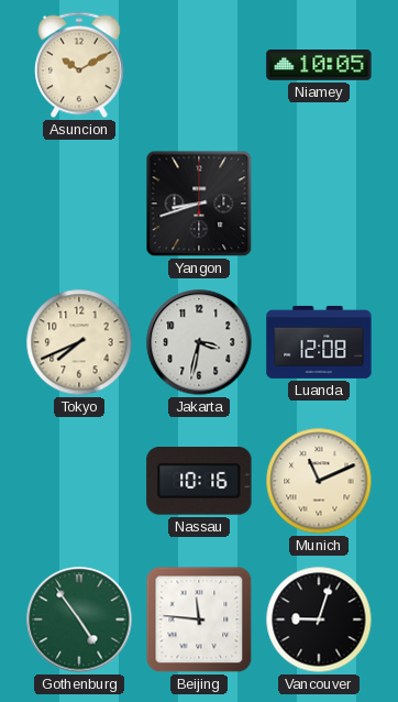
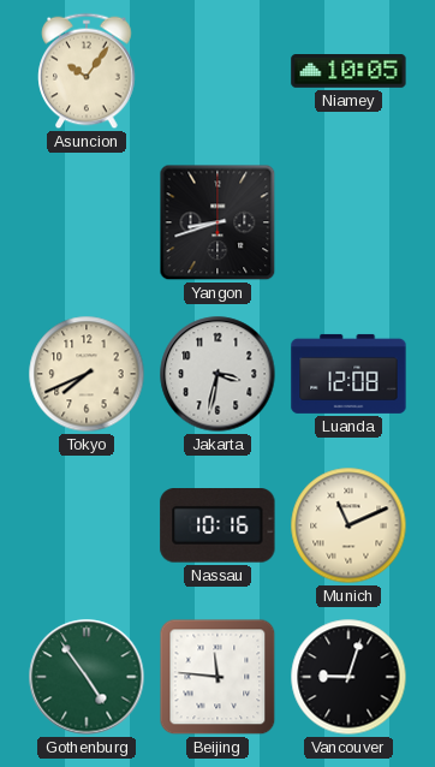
Asuncion: 10:10 -> 10:06 (87, 71)
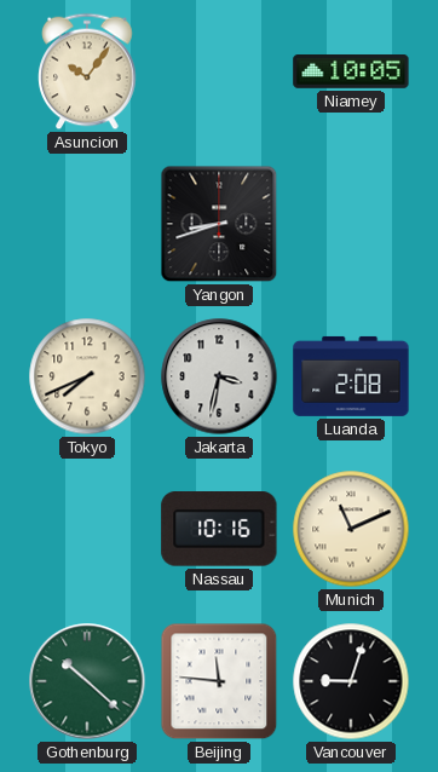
Luanda: 12:08 -> 2:08 (351, 376)
Gothenburg: 4:54 -> 10:22 (87, 681)
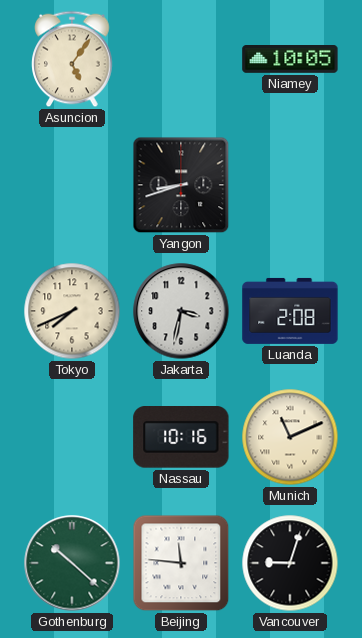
Asuncion: 10:06 -> 5:06 (72, 59)
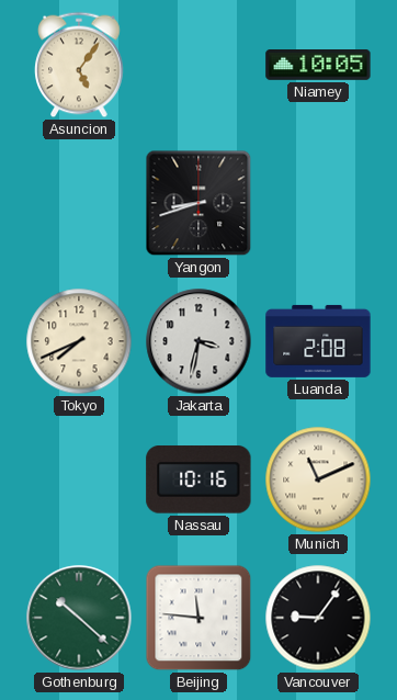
Vancouver: 9:03 -> 9:06 (318, 618)
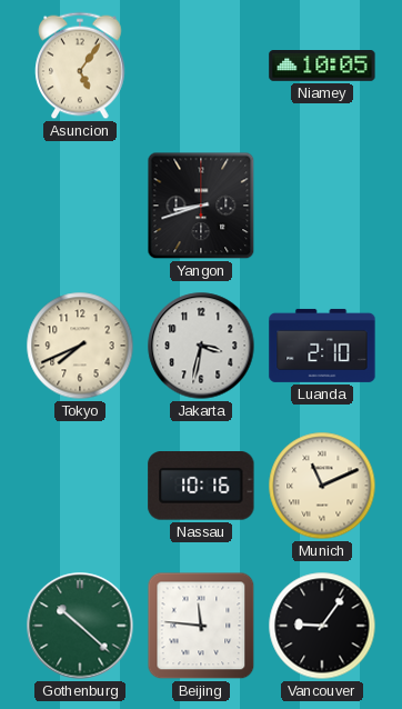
Luanda: 2:08 -> 2:10 (322, 346)
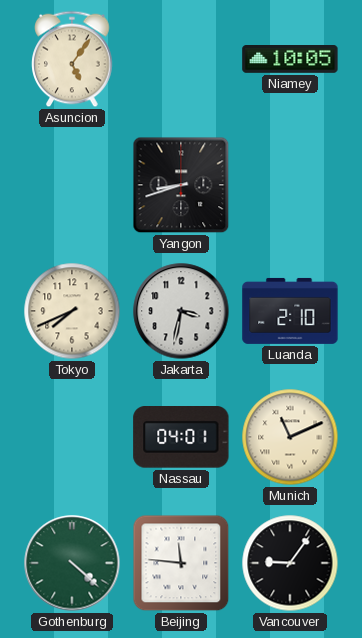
Nassau: 10:16 -> 04:01 (181, 438)
Gothenburg: 10:22 -> 4:22 (72, 563)
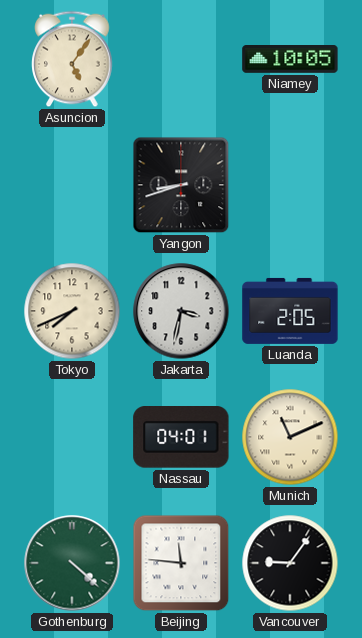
Luanda: 2:10 -> 2:05 (290, 311)
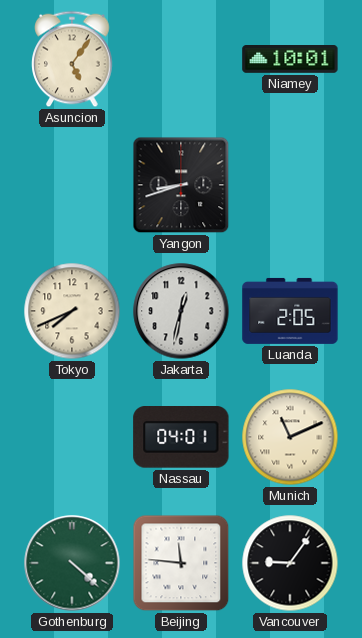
Niamey: 10:05 -> 10:01 (290, 60)
Jakarta: 3:32 -> 12:32 (181, 311)
